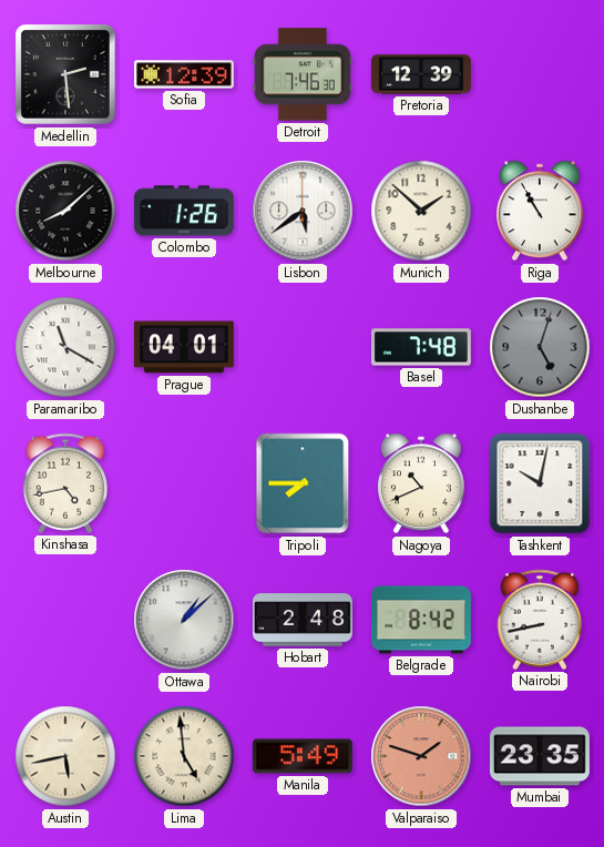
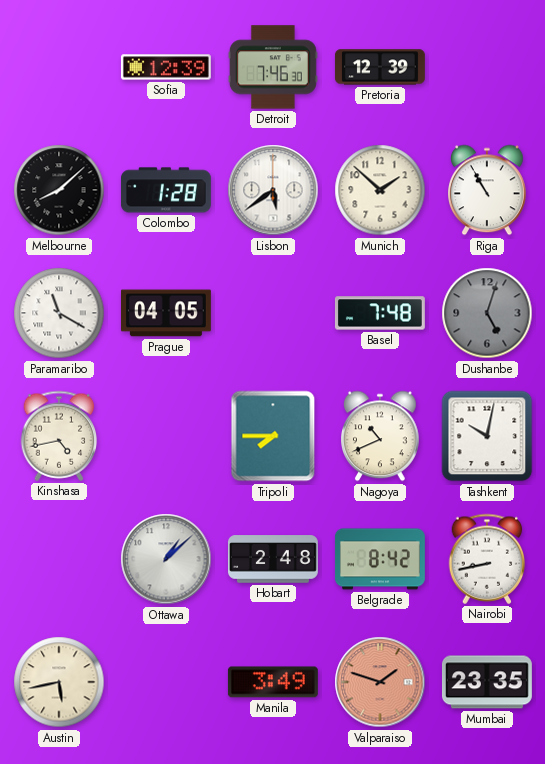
Medellin: 2:29 -> none (65, 74)
Colombo: 1:26 -> 1:28 (166, 190)
Prague: 04:01 -> 04:05 (166, 313)
Lima: 4:59 -> none (184, 756)
Manila: 5:49 -> 3:49 (273, 682)
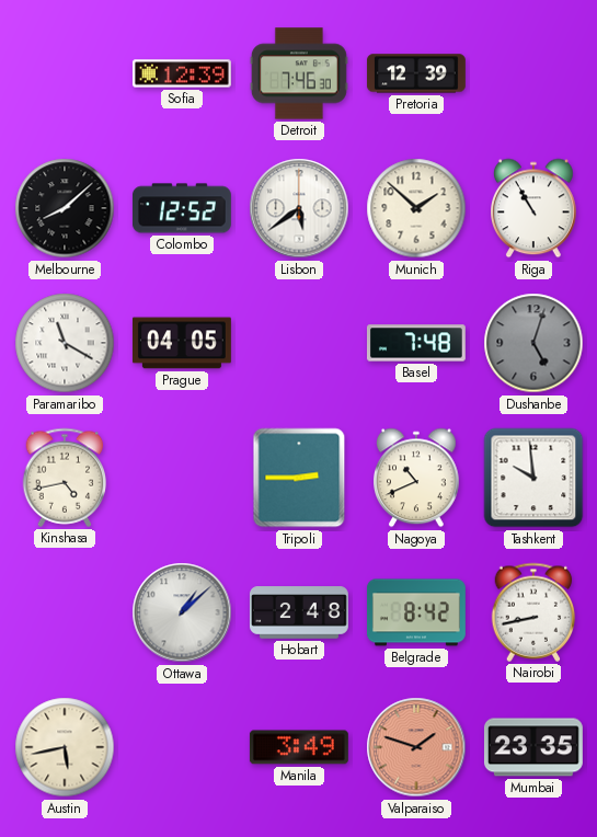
Colombo: 1:28 -> 12:52 (182, 208)
Tripoli: 7:45 -> 2:45 (299, 478)
Tashkent: 10:02 -> 9:59 (533, 478)
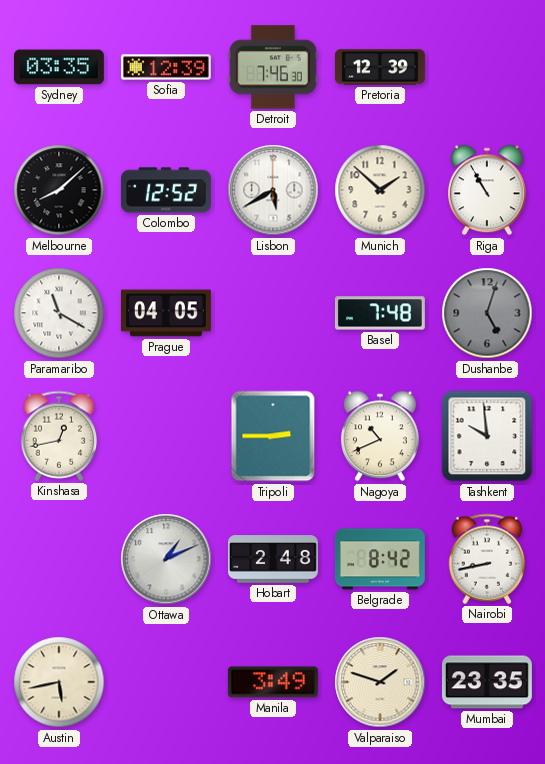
Sydney: none -> 03:35 (59, 67)
Lisbon: 5:39 -> 5:40 (273, 190)
Kinshasa: 4:43 -> 12:43 (59, 436)
Ottawa: 1:08 -> 1:11 (166, 559)
Valparaiso dial: salmon -> cream (380, 682)
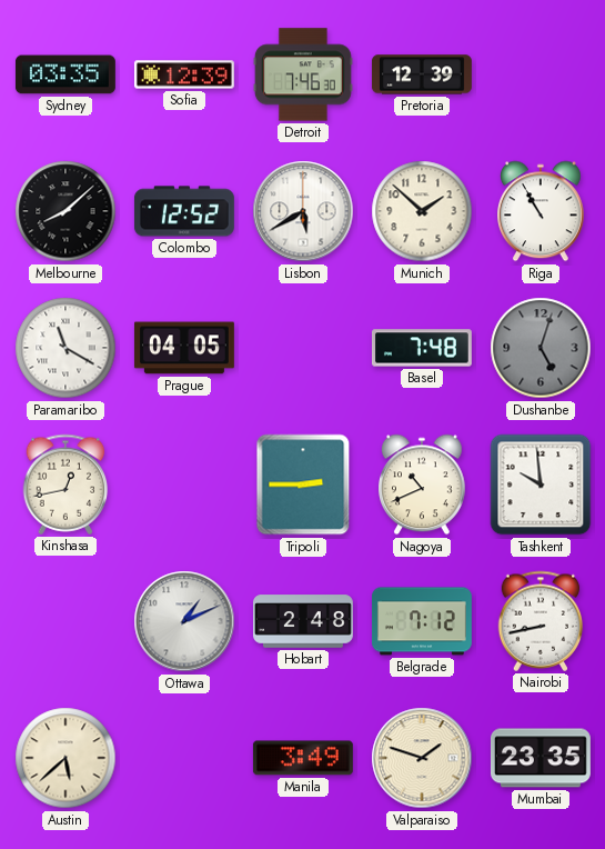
Belgrade: 8:42 -> 7:12 (422, 621)
Austin: 5:43 -> 5:38 (65, 758)
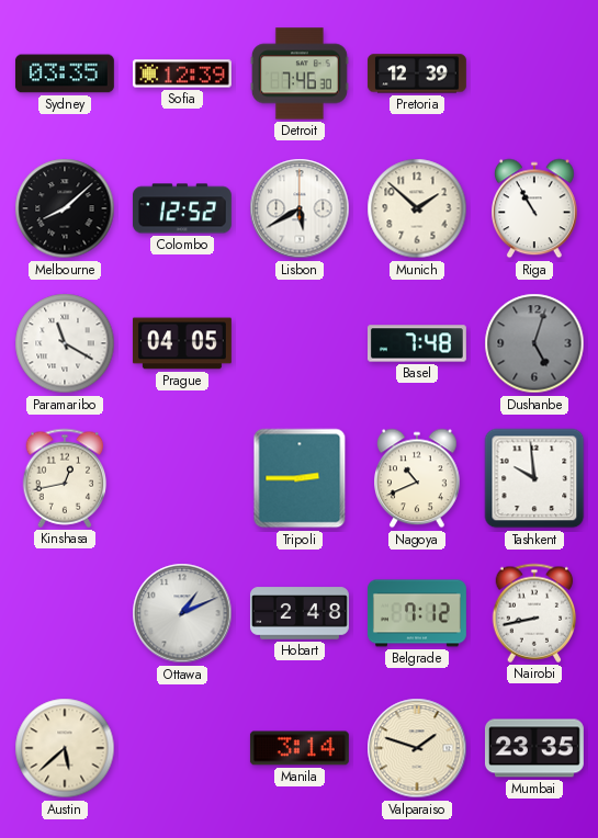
Manila: 3:49 -> 3:14 (300, 748)
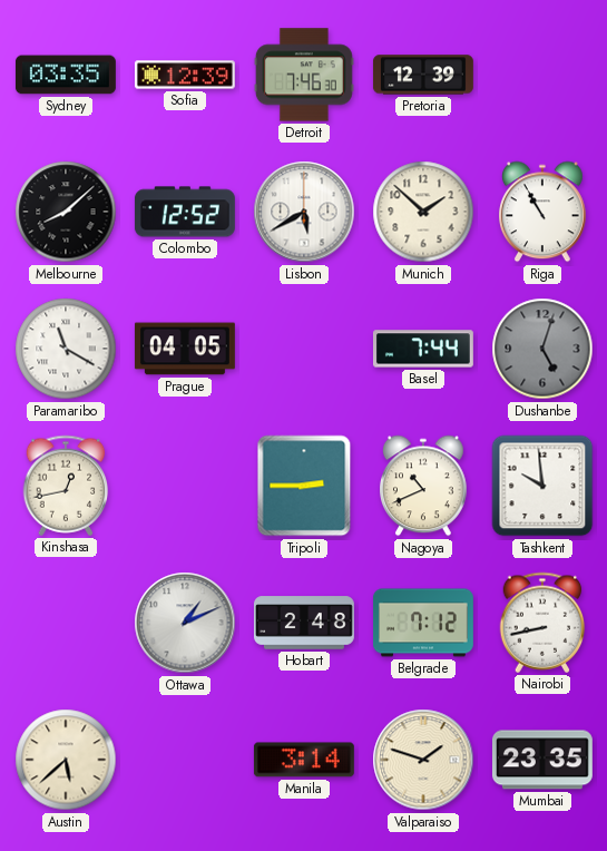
Basel: 7:48 -> 7:44 (423, 349)
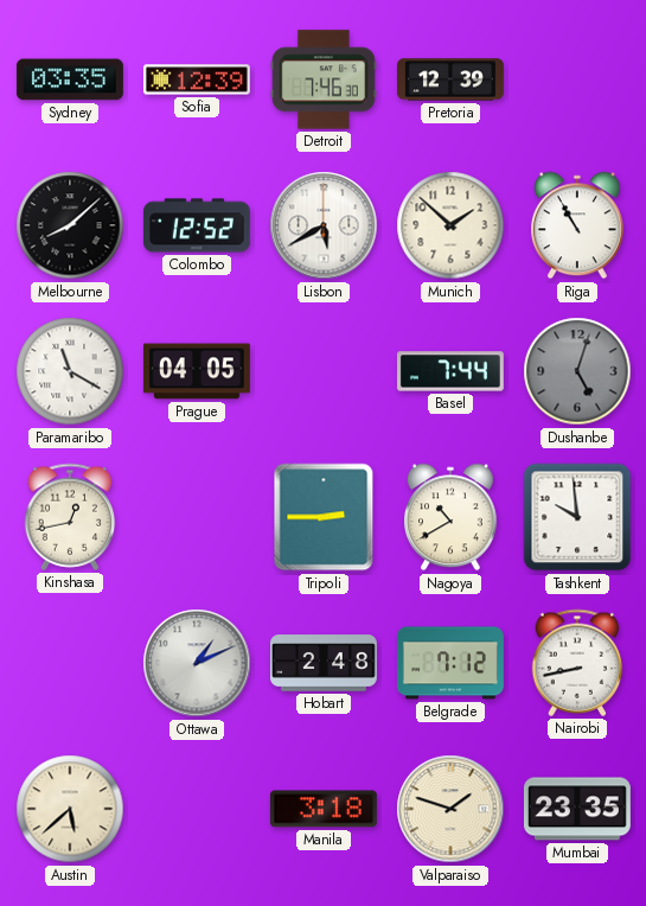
Nagoya: 10:41 -> 10:40 (452, 517)
Manila: 3:14 -> 3:18 (324, 809)
